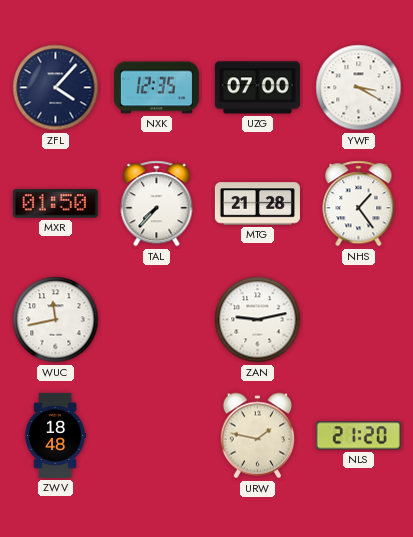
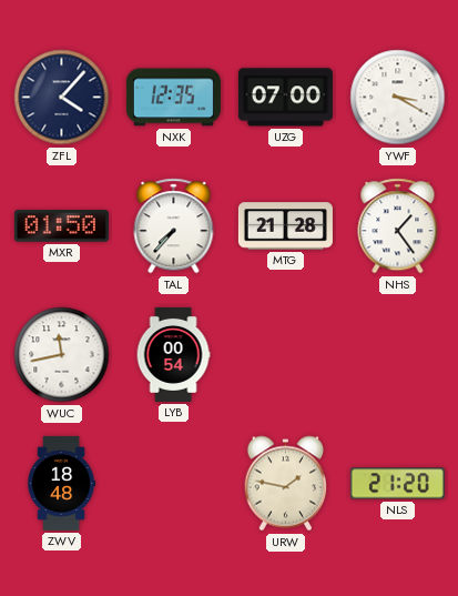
LYB: none -> 00:54 (173, 354)
ZAN: 9:13 -> none (258, 320)
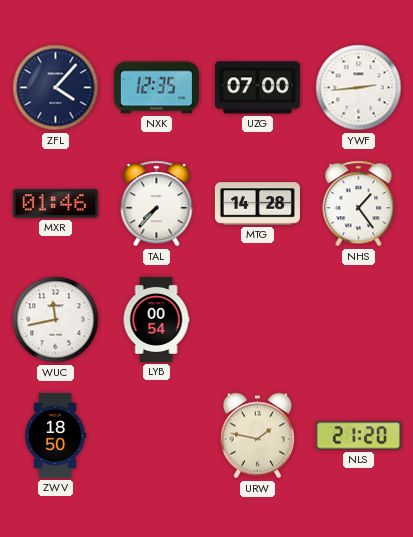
YWF: 3:20 -> 2:44 (359, 88)
MXR: 01:50 -> 01:46 (55, 204)
MTG: 21:28 -> 14:28 (257, 204)
ZWV: 18:48 -> 18:50 (55, 435)
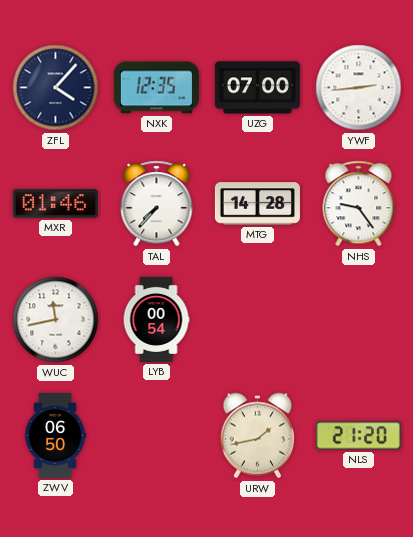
NHS: 1:24 -> 9:24 (359, 204)
ZWV: 18:50 -> 06:50 (55, 435)
URW: 1:47 -> 1:43 (257, 436)
